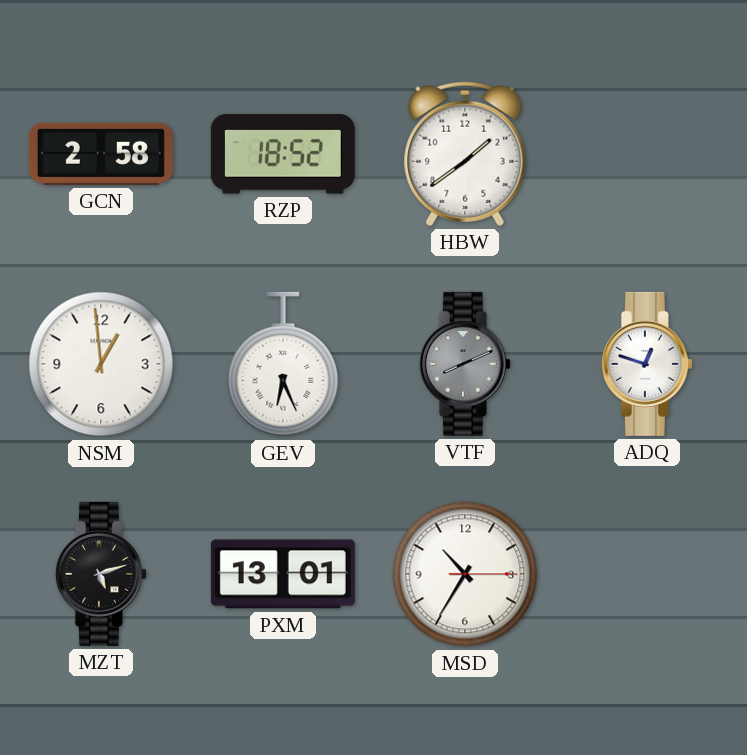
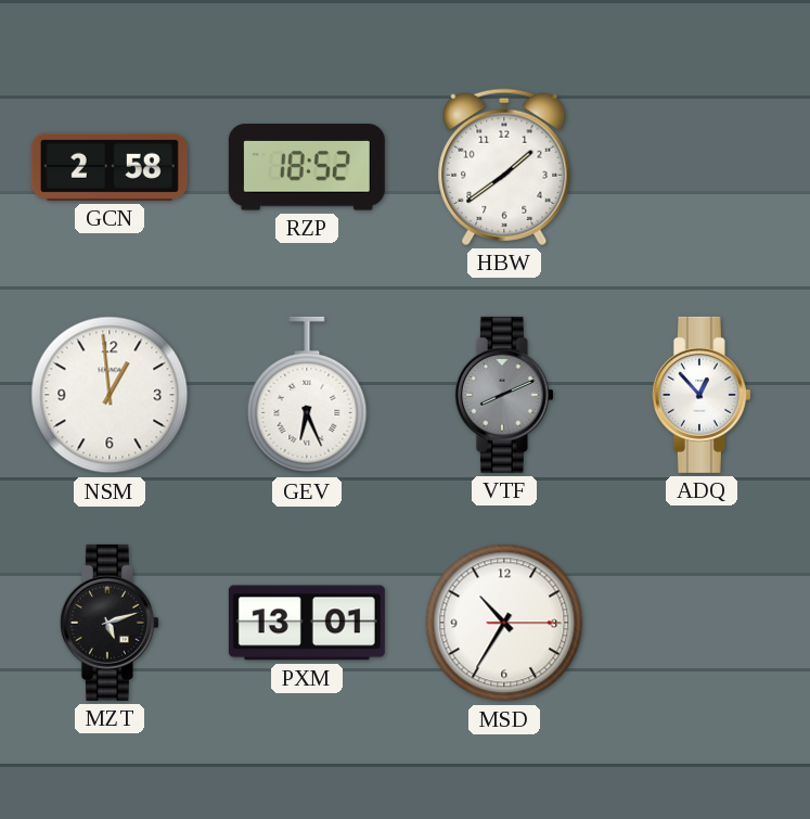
ADQ: 12:48 -> 12:53 (702, 395)
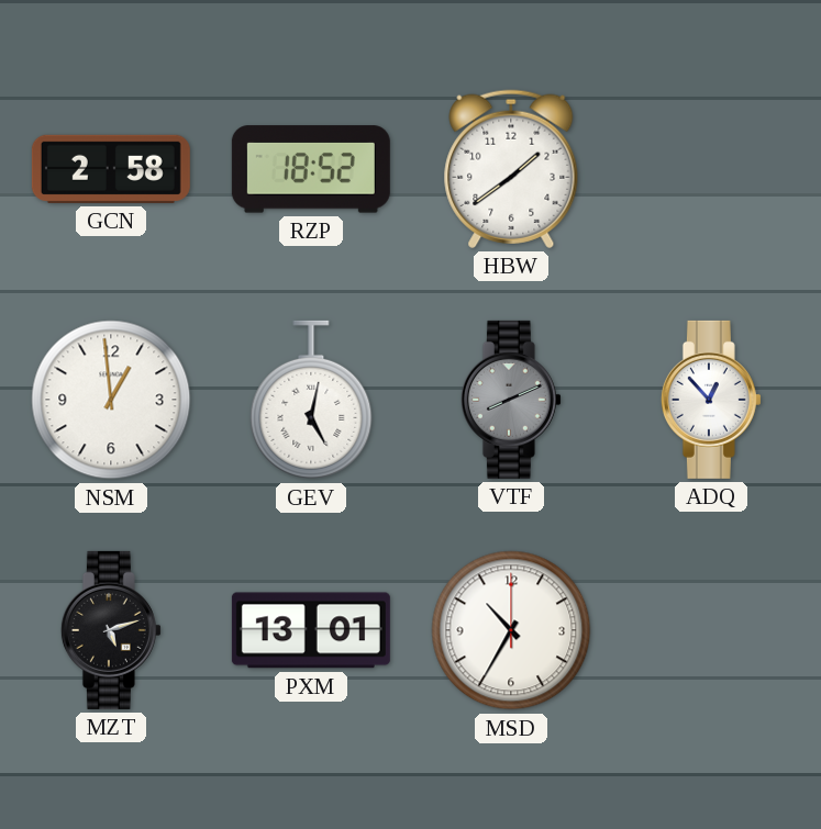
GEV: 6:26 -> 5:02 (311, 400)
MSD: 10:35:15 -> 10:35:00 (511, 630)
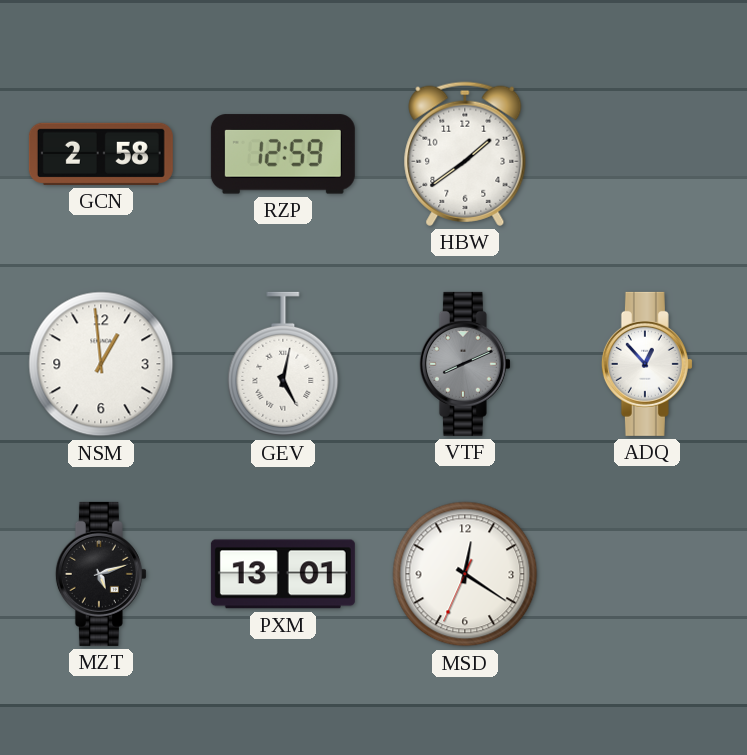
RZP: 18:52 -> 12:59 (283, 154)
MSD: 10:35 -> 12:20 (465, 574)
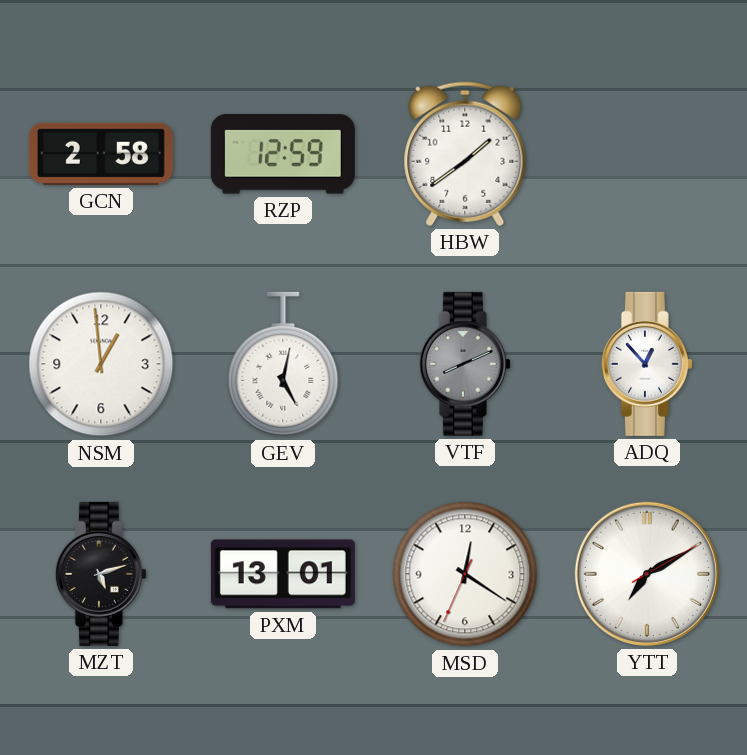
YTT: none -> 7:10 (647, 574)
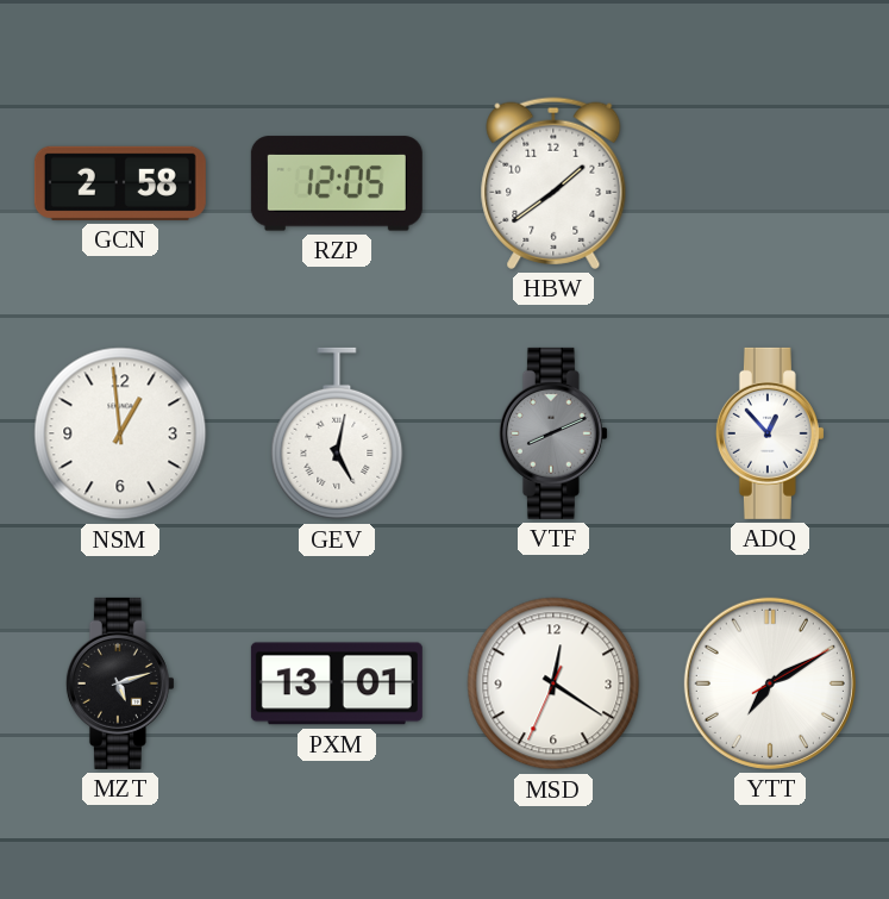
RZP: 12:59 -> 12:05 (337, 183)
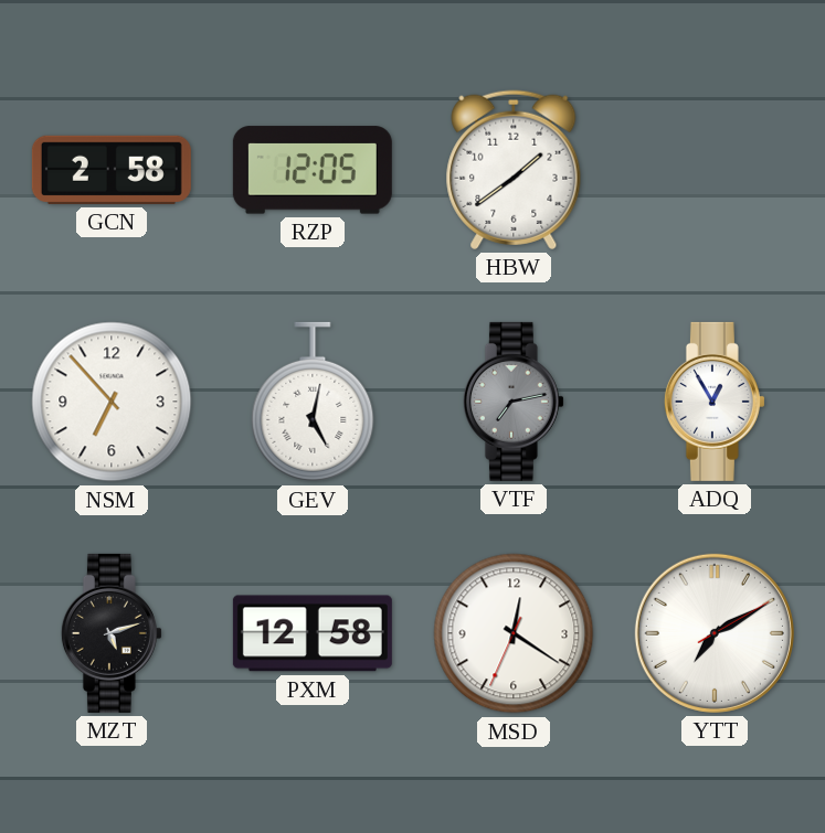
NSM: 12:59 -> 6:53 (112, 402)
VTF: 8:11 -> 7:13 (514, 402)
ADQ: 12:53 -> 12:55 (715, 402)
PXM: 13:01 -> 12:58 (313, 633)
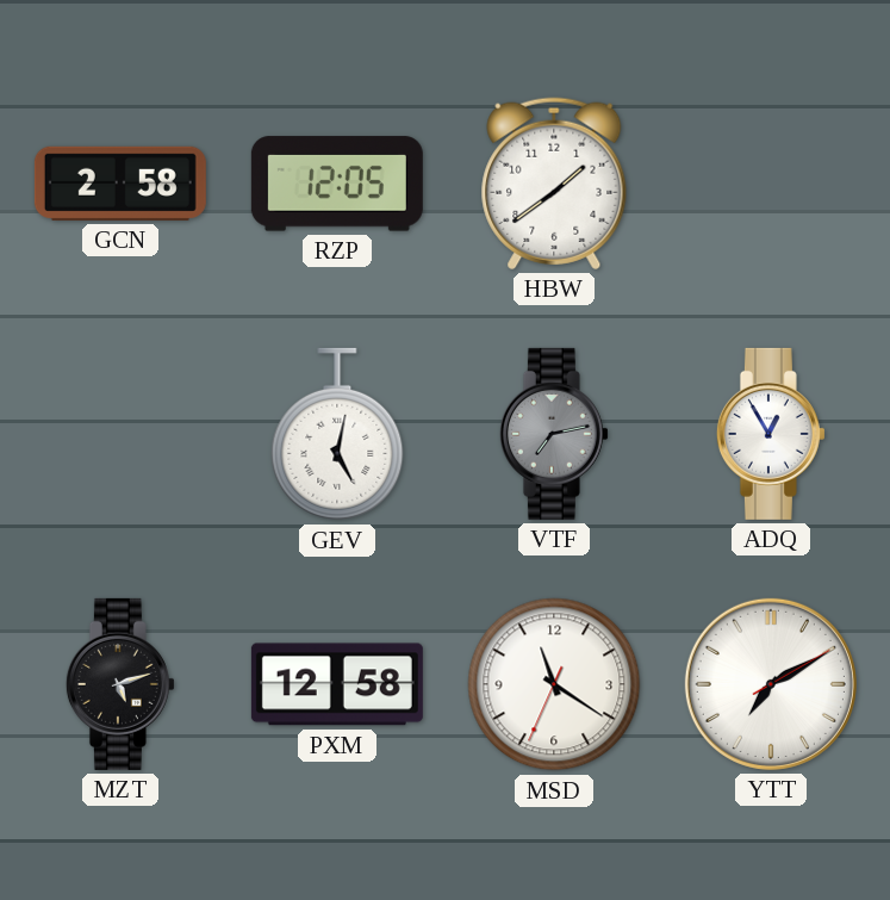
NSM: 6:53 -> none (112, 402)
MSD: 12:20 -> 11:20 (554, 684)
